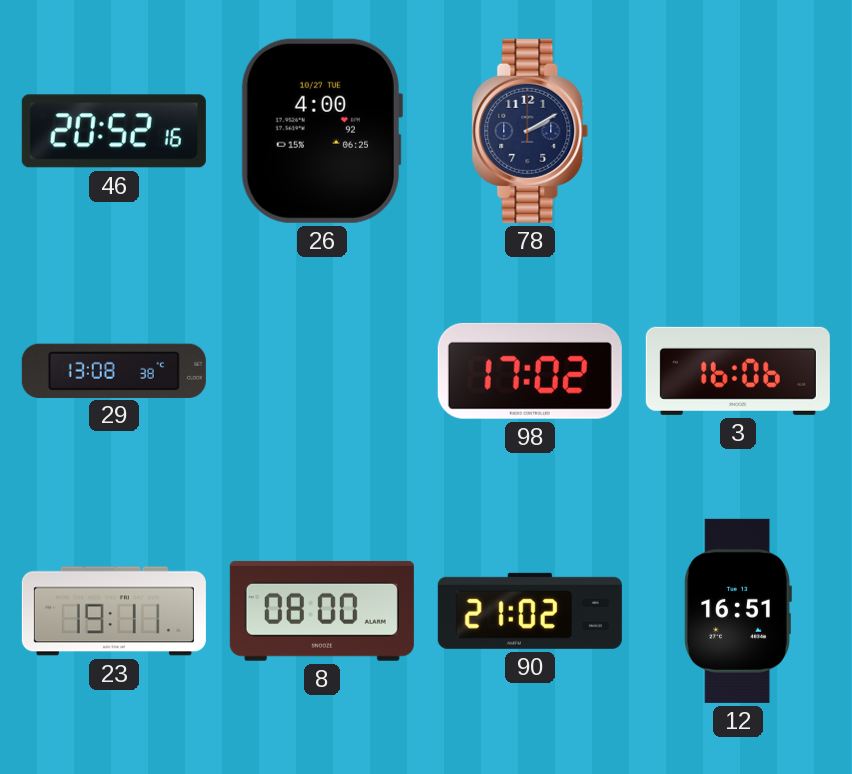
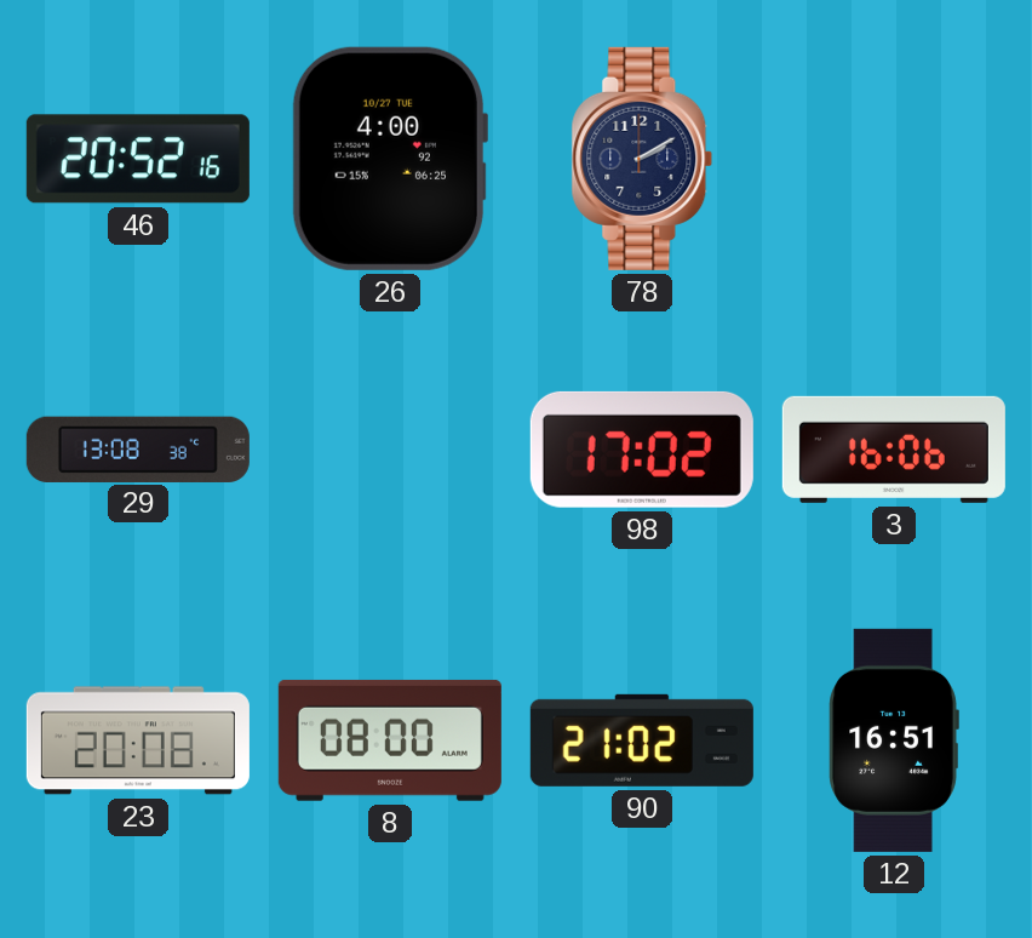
23: 19:11 -> 20:08 (138, 740)
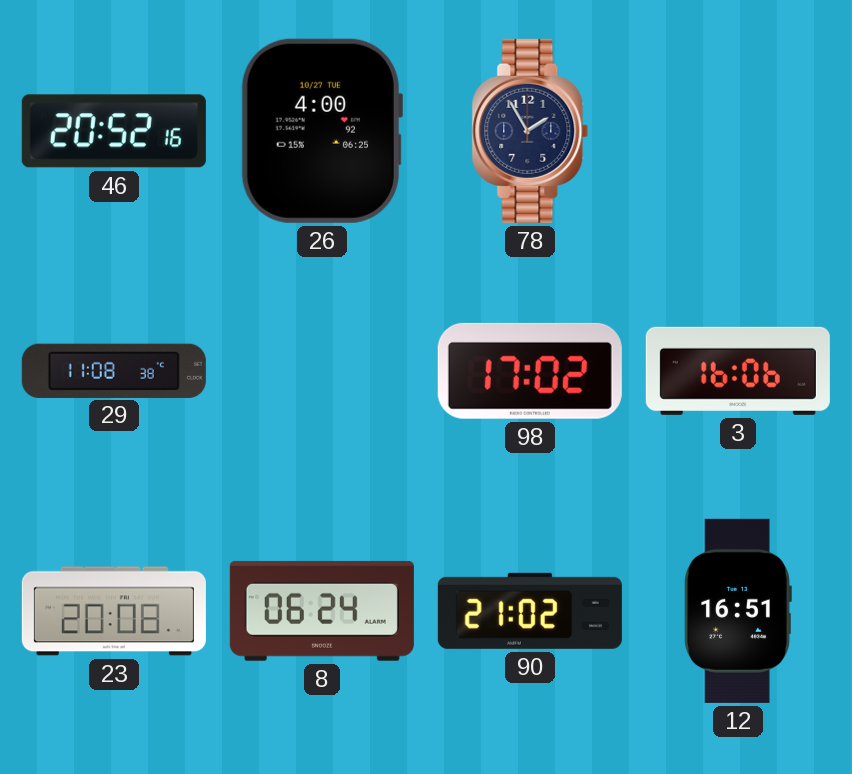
78: 2:10 -> 1:55 (530, 131)
29: 13:08 -> 11:08 (114, 370)
8: 08:00 -> 06:24 (322, 611)
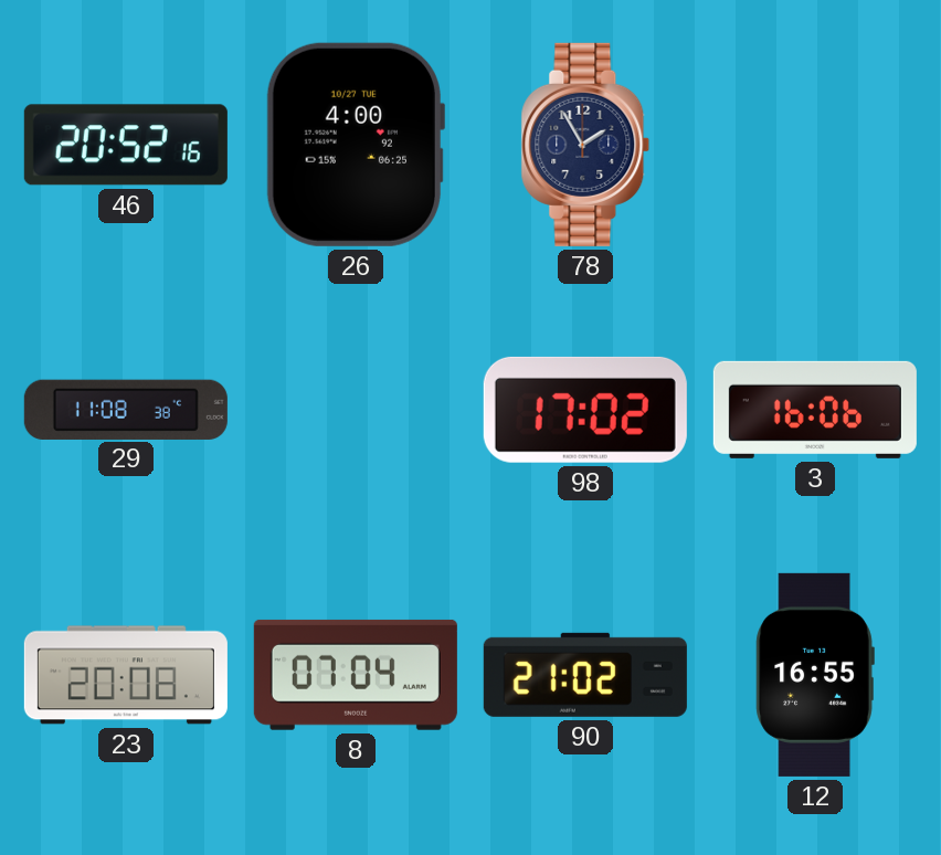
8: 06:24 -> 07:04 (356, 675)
12: 16:51 -> 16:55 (815, 675)
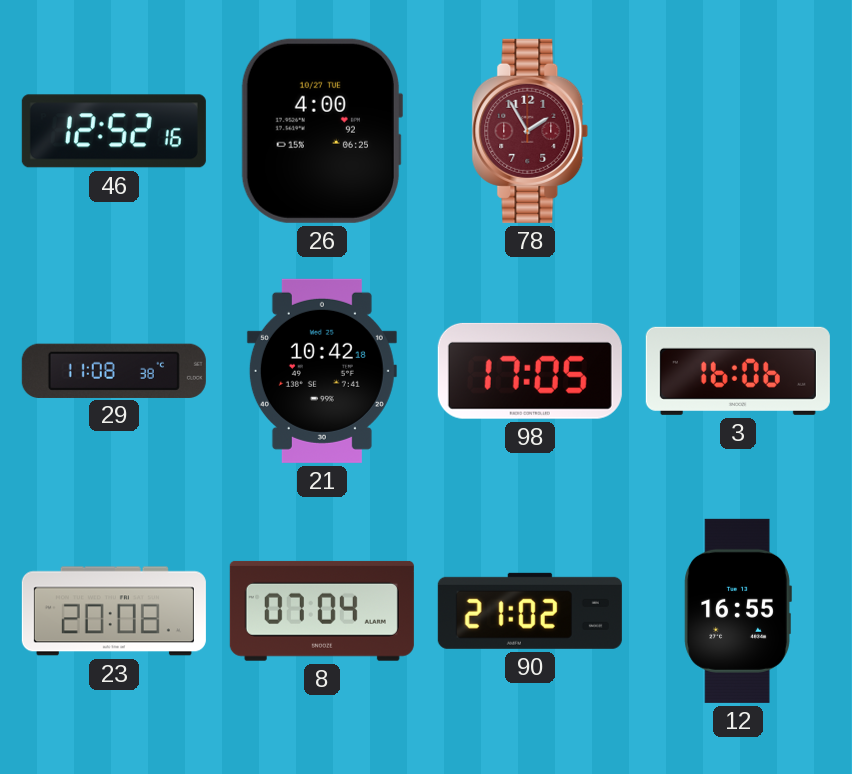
46: 20:52 -> 12:52 (114, 131)
78 dial: navy -> burgundy (530, 131)
21: none -> 10:42 (322, 371)
98: 17:02 -> 17:05 (530, 371)
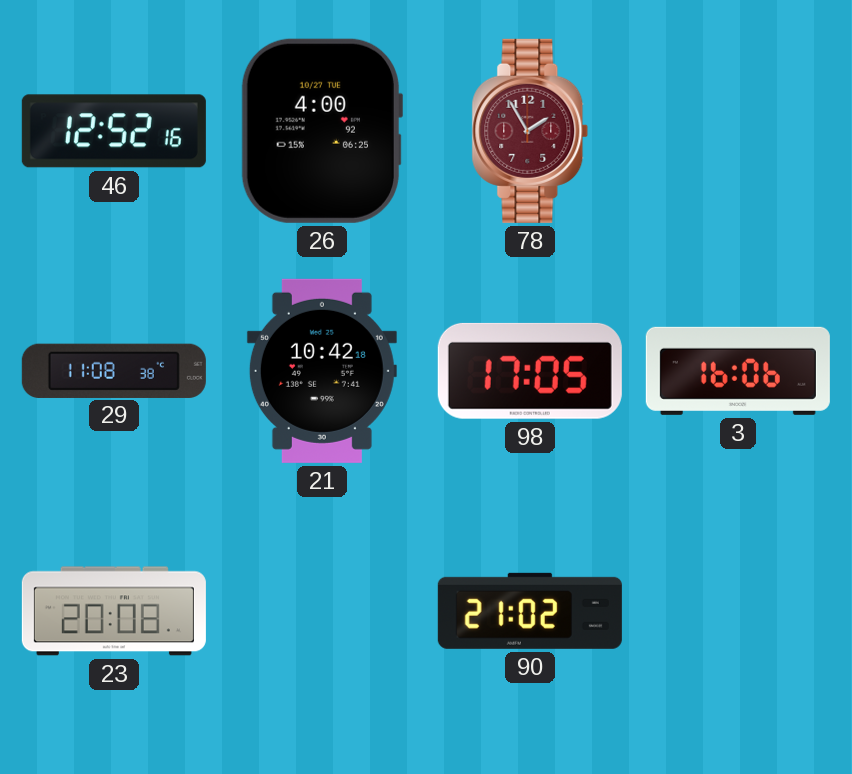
8: 07:04 -> none (322, 611)
12: 16:55 -> none (738, 611)
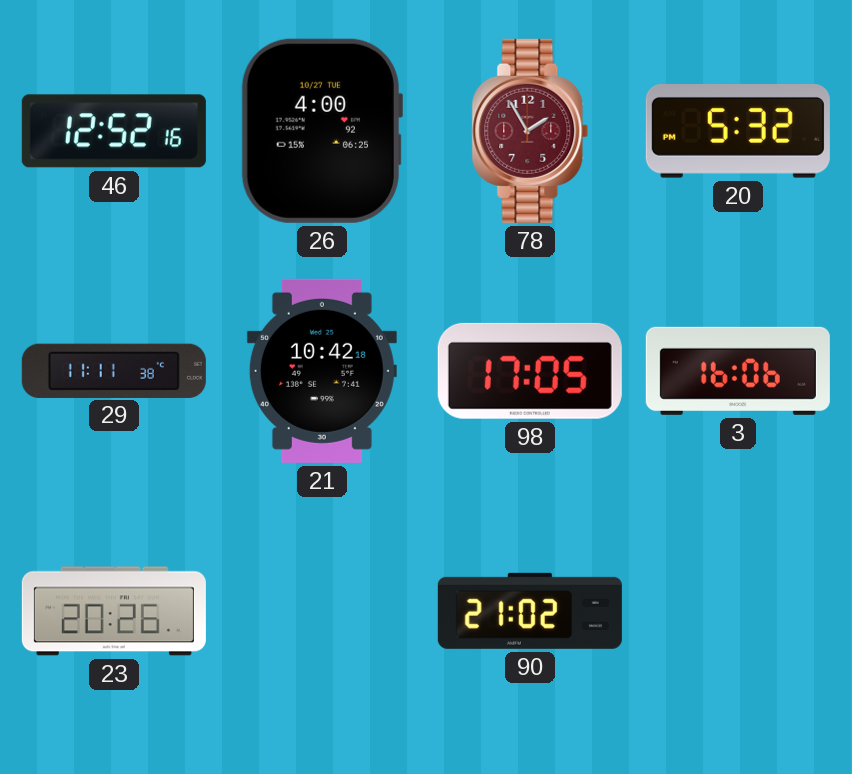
20: none -> 5:32 (738, 132)
29: 11:08 -> 11:11 (114, 370)
23: 20:08 -> 20:26 (114, 611)
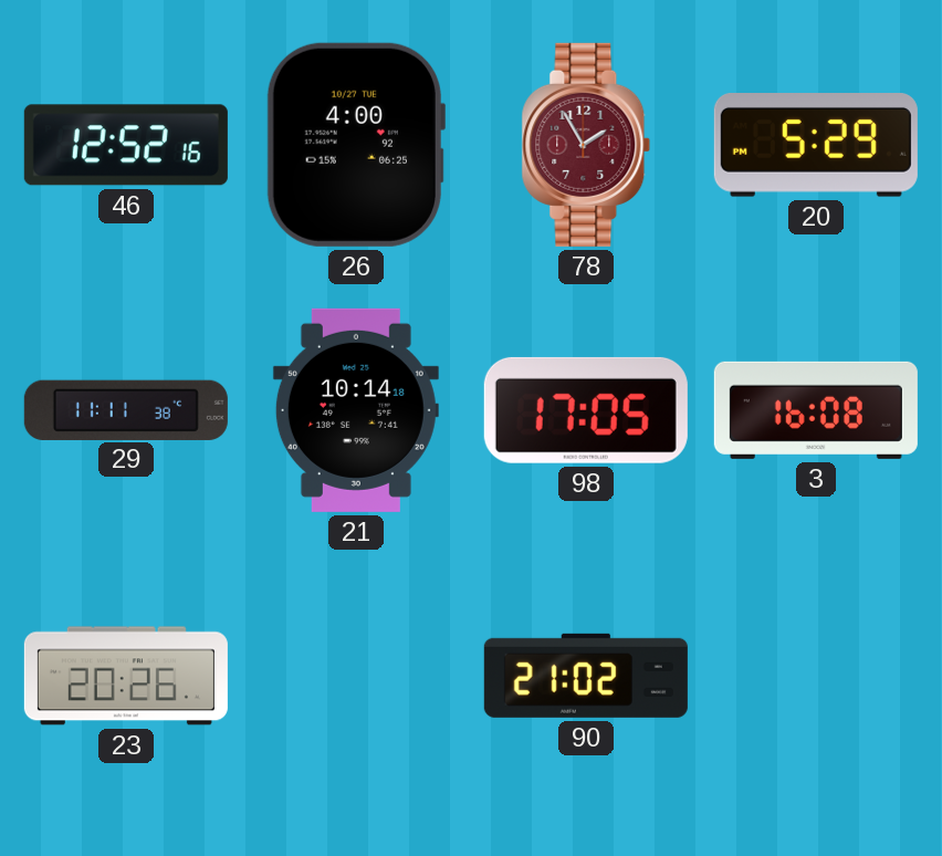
20: 5:32 -> 5:29 (816, 146)
21: 10:42 -> 10:14 (356, 410)
3: 16:06 -> 16:08 (816, 410)
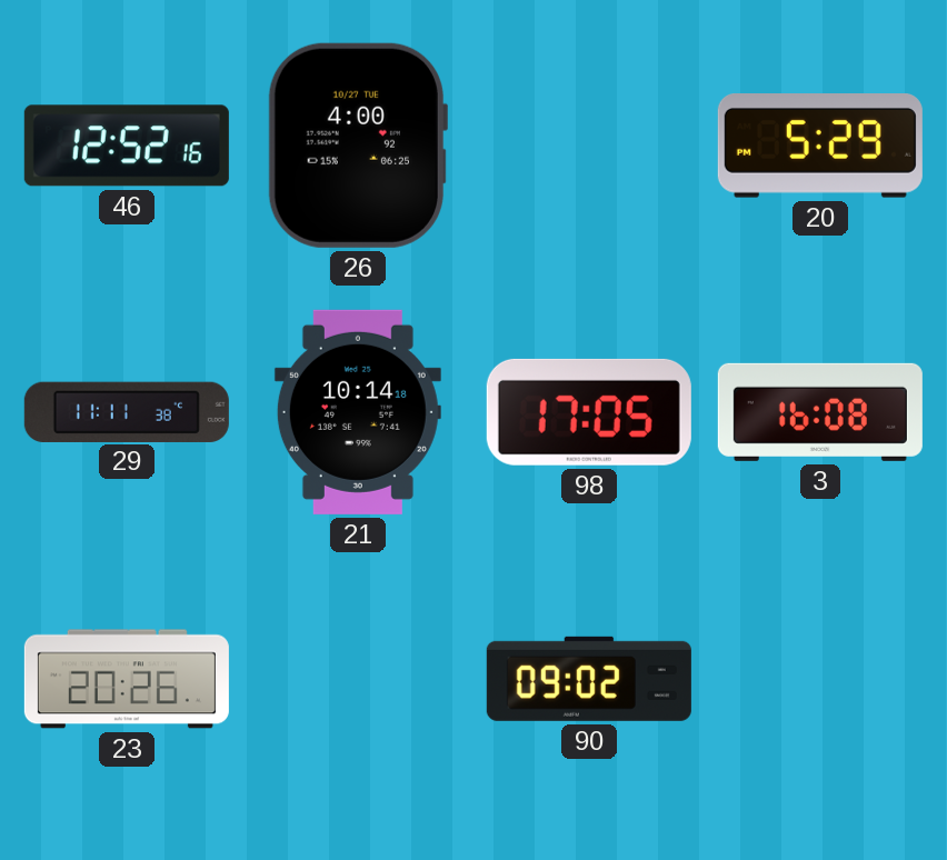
78: 1:55 -> none (586, 145)
90: 21:02 -> 09:02 (589, 679)
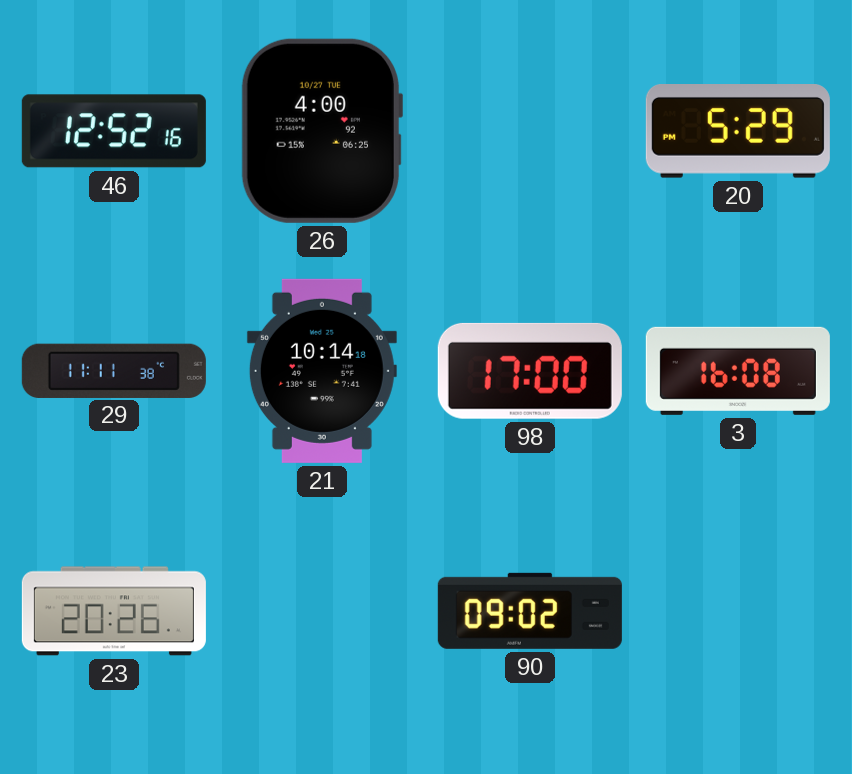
98: 17:05 -> 17:00 (530, 371)
